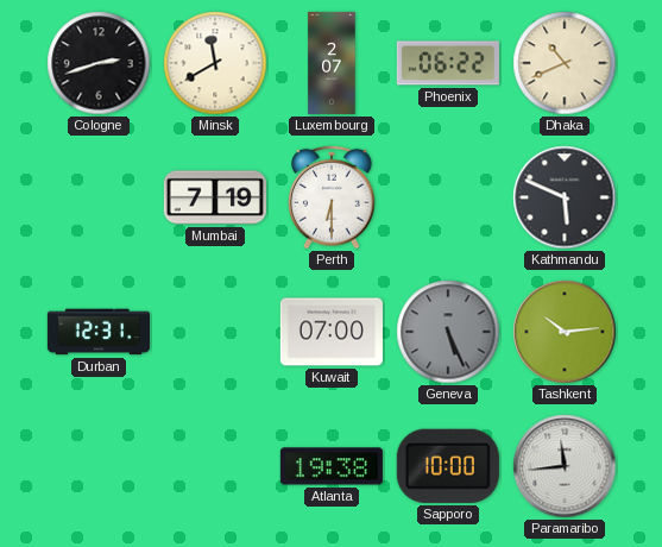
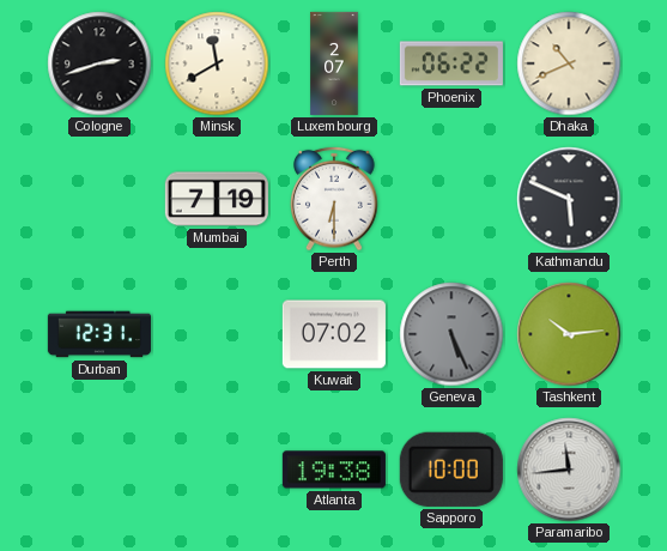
Kuwait: 07:00 -> 07:02 (334, 334)
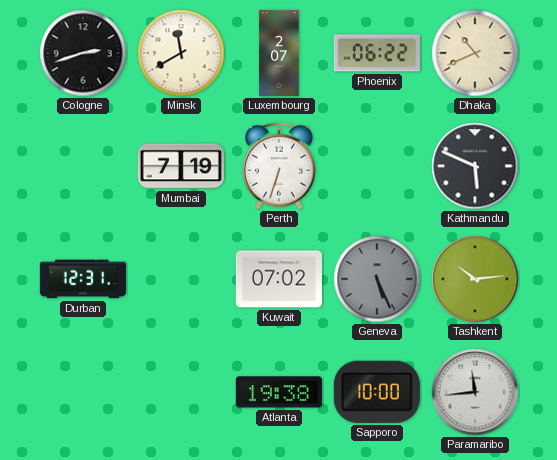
Perth: 6:30 -> 6:33 (280, 166)
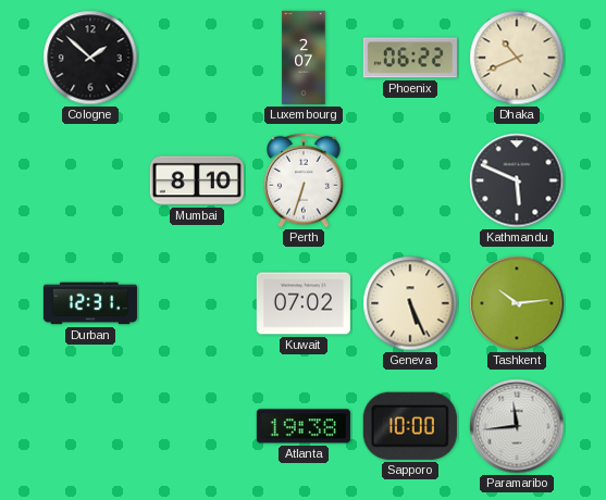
Cologne: 2:42 -> 1:52 (90, 58)
Minsk: 11:40 -> none (181, 53)
Mumbai: 7:19 -> 8:10 (197, 180)
Geneva dial: grey -> cream (410, 303)
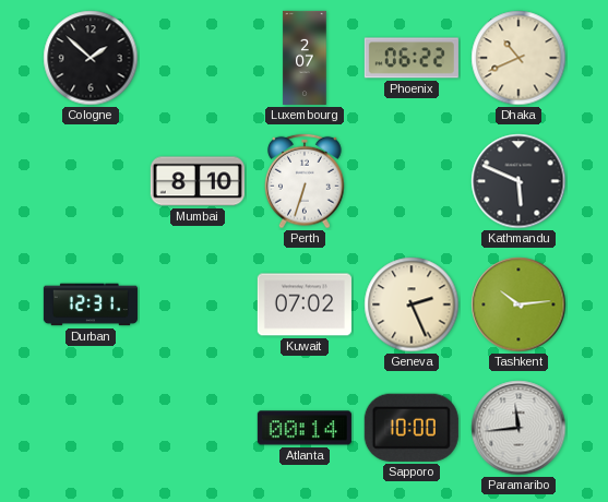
Geneva: 5:26 -> 2:26 (412, 304)
Atlanta: 19:38 -> 00:14 (305, 428)
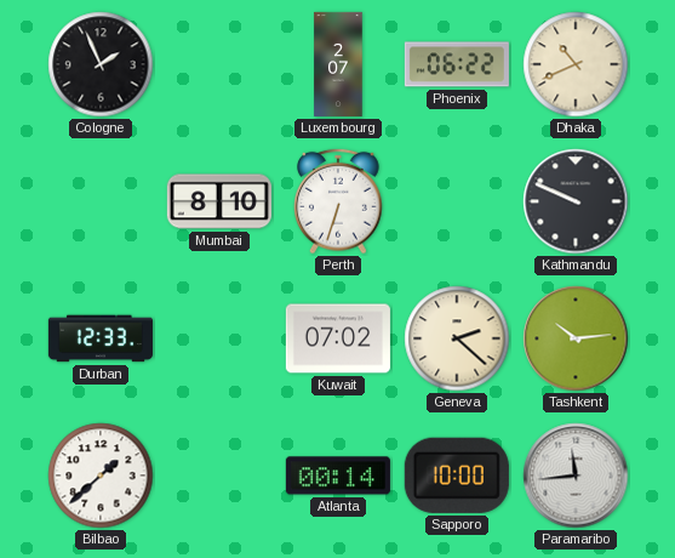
Cologne: 1:52 -> 1:56 (101, 64)
Kathmandu: 5:49 -> 9:49 (576, 201)
Durban: 12:31 -> 12:33 (101, 338)
Geneva: 2:26 -> 2:22 (457, 338)
Bilbao: none -> 1:38 (101, 476)
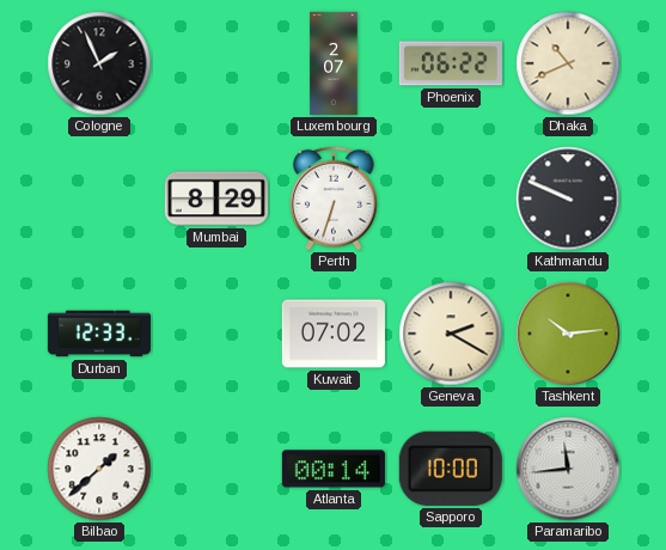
Mumbai: 8:10 -> 8:29 (216, 198)
Geneva: 2:22 -> 2:20 (451, 334)
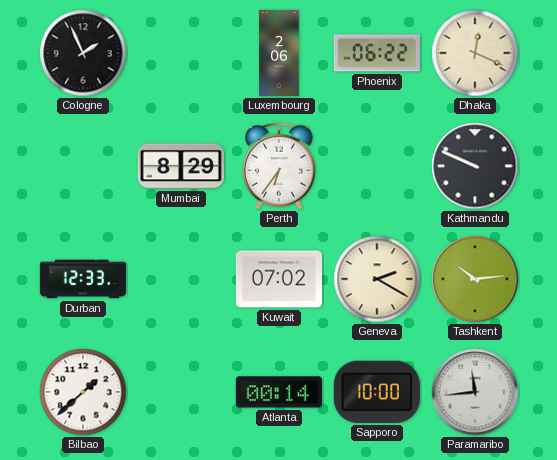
Luxembourg: 2:07 -> 2:06 (279, 53)
Dhaka: 10:41 -> 12:19 (475, 53)
Perth: 6:33 -> 6:36 (280, 166)
